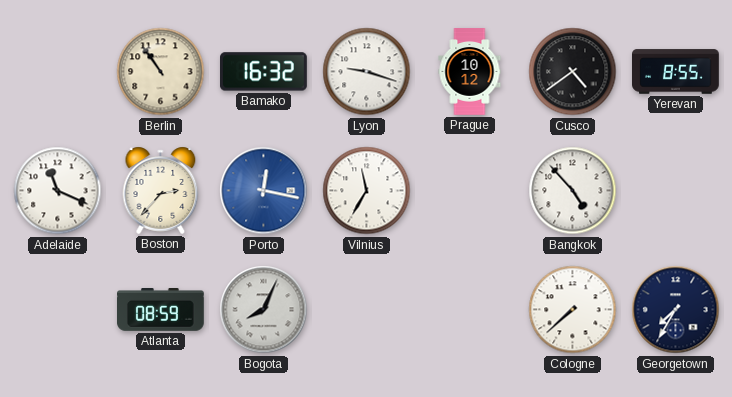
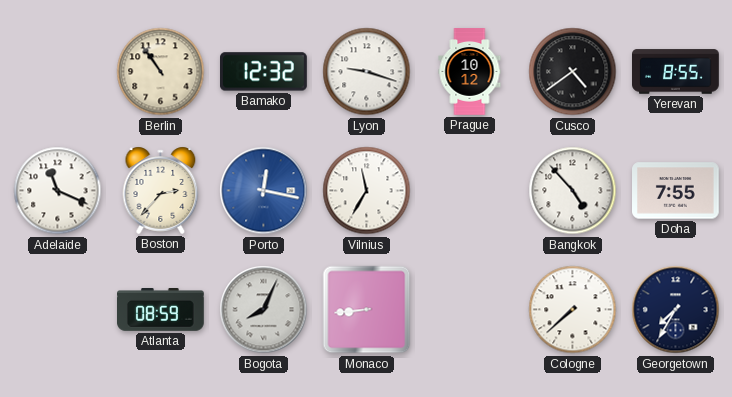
Bamako: 16:32 -> 12:32 (264, 72)
Doha: none -> 7:55 (676, 191)
Monaco: none -> 8:44 (367, 310)
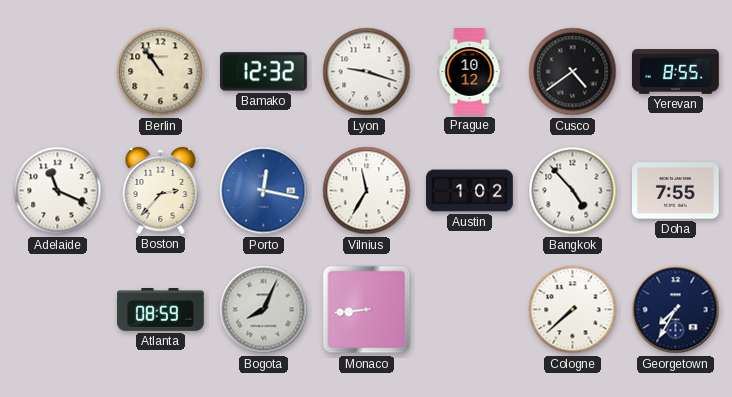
Austin: none -> 1:02 (470, 191)
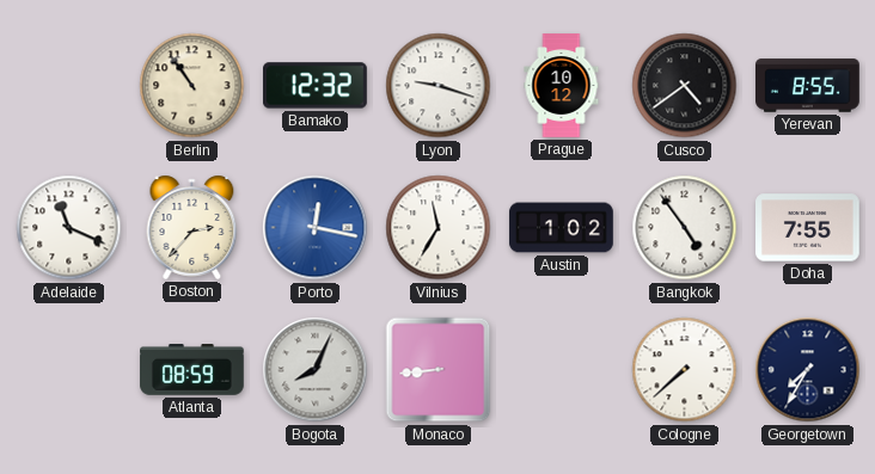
Bangkok: 4:53 -> 4:54 (685, 228)
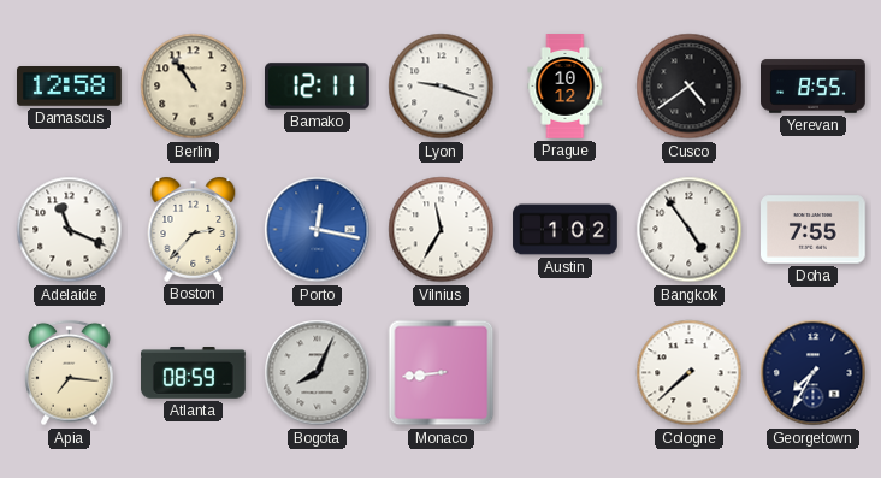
Damascus: none -> 12:58 (70, 87)
Bamako: 12:32 -> 12:11 (318, 87)
Apia: none -> 7:16 (70, 373)
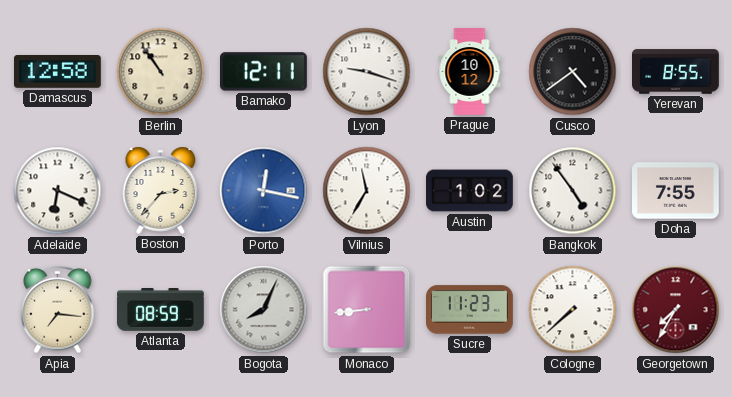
Adelaide: 11:19 -> 6:19 (58, 191)
Sucre: none -> 11:23 (470, 310)
Georgetown dial: navy -> burgundy (676, 310)
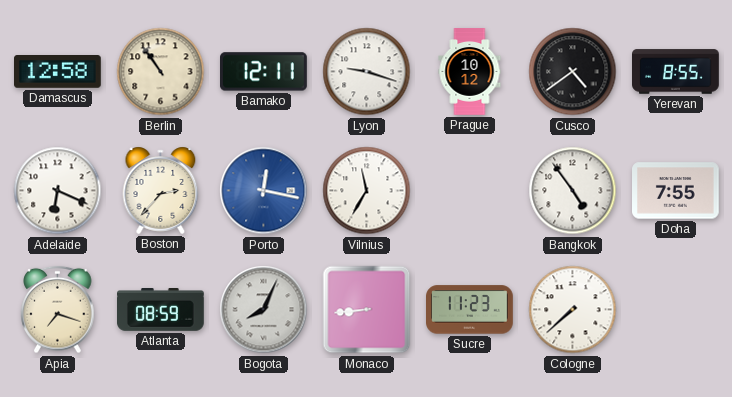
Austin: 1:02 -> none (470, 191)
Apia: 7:16 -> 7:18 (58, 310)
Georgetown: 7:35 -> none (676, 310)
